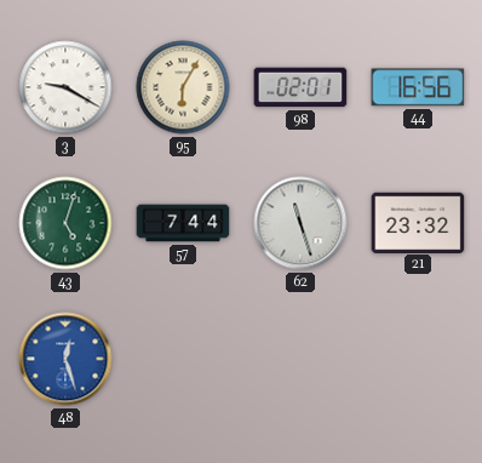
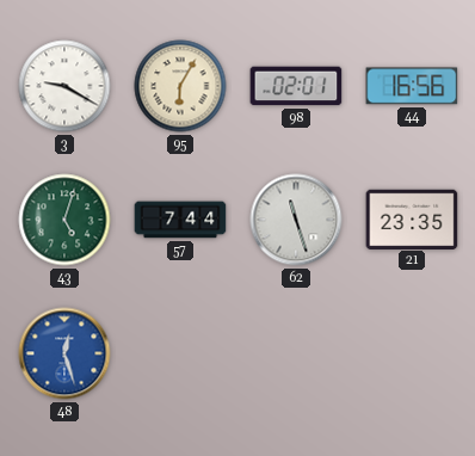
21: 23:32 -> 23:35 (412, 218)
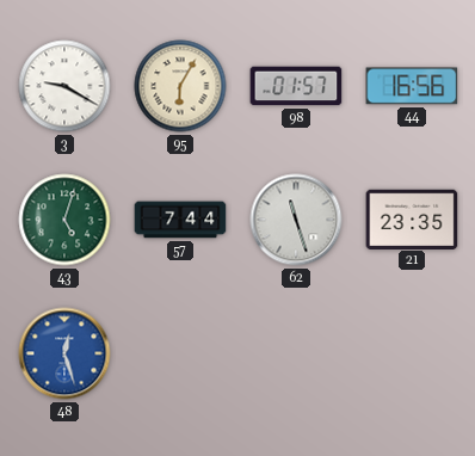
98: 02:01 -> 01:57 (296, 86)
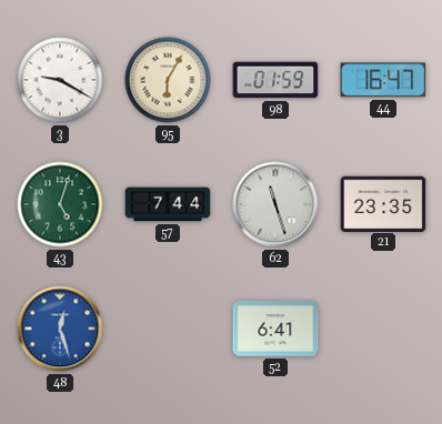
98: 01:57 -> 01:59 (275, 80)
44: 16:56 -> 16:47 (383, 80)
52: none -> 6:41 (275, 330)
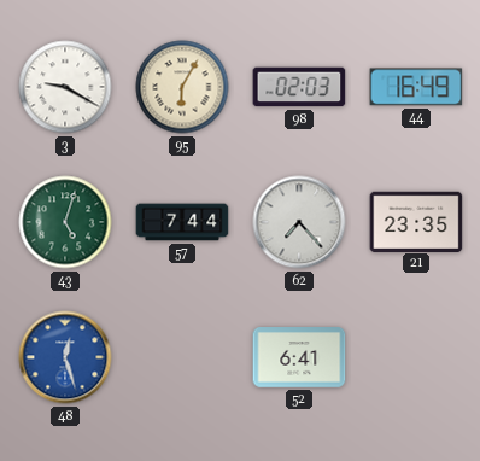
98: 01:59 -> 02:03 (299, 87)
44: 16:47 -> 16:49 (416, 87)
62: 11:27 -> 7:23 (299, 222)
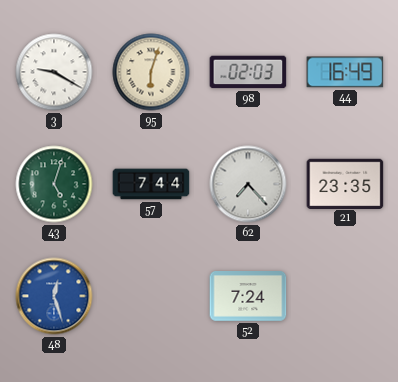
95: 6:05 -> 6:03 (151, 72)
52: 6:41 -> 7:24 (248, 297)
